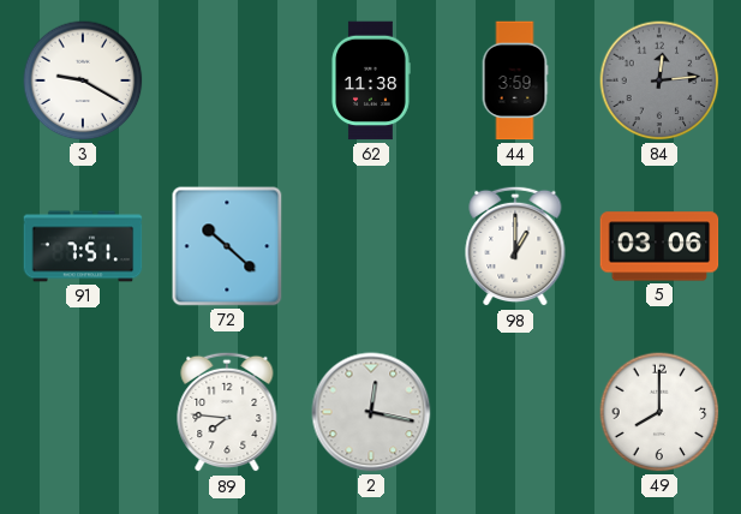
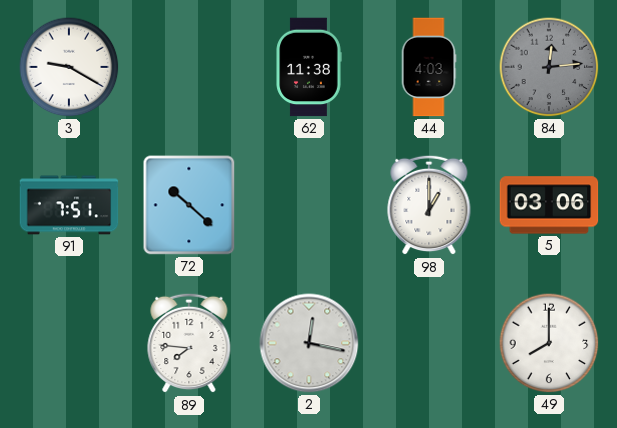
44: 3:59 -> 4:03 (429, 67)
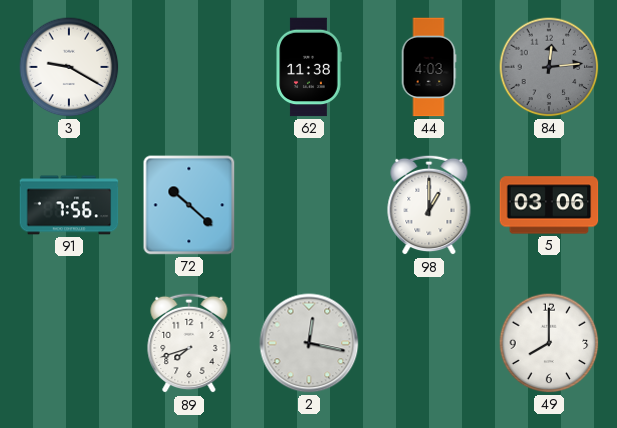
91: 7:51 -> 7:56 (69, 205)
89: 7:46 -> 7:42 (189, 343)
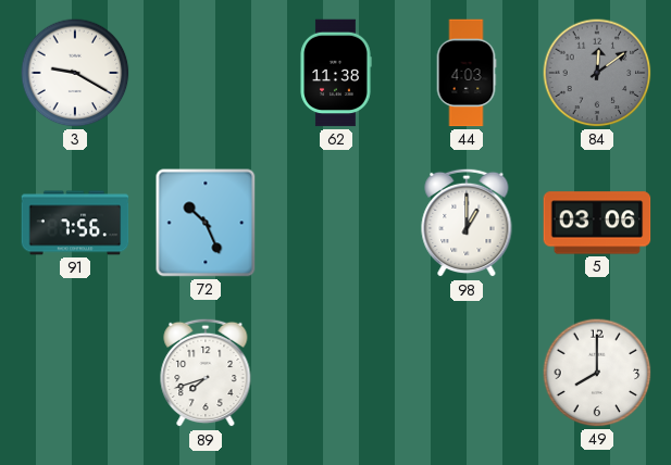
84: 12:14 -> 12:09 (597, 73)
72: 10:22 -> 10:26 (206, 223)
2: 12:17 -> none (309, 343)
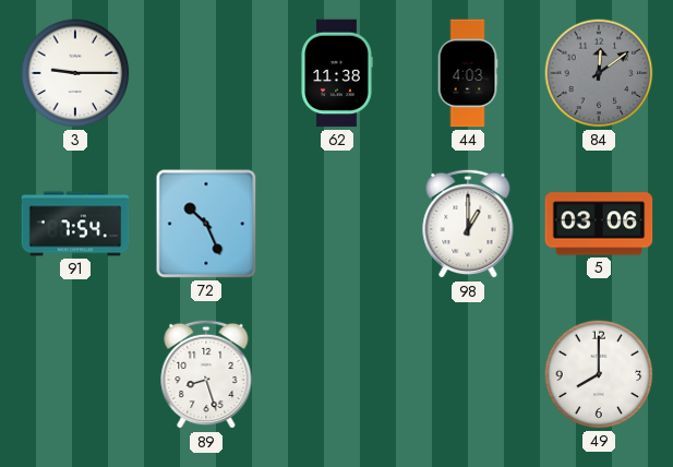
3: 9:20 -> 9:15 (75, 73)
91: 7:56 -> 7:54 (75, 224)
89: 7:42 -> 8:27 (206, 374)
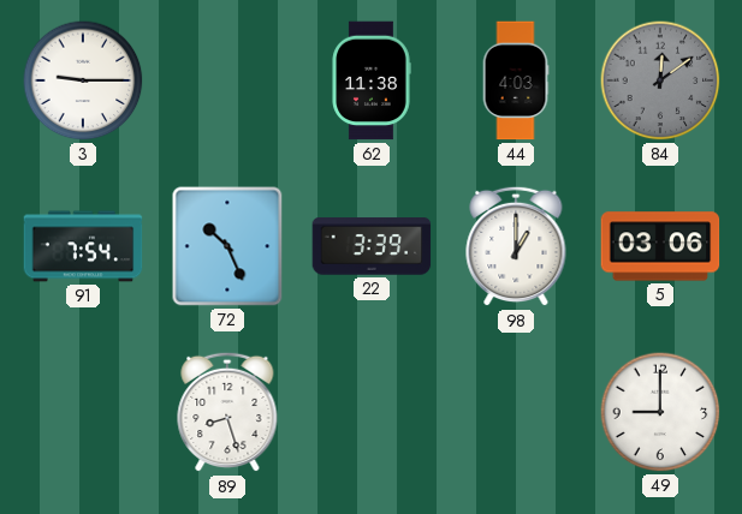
22: none -> 3:39 (372, 246)
49: 8:00 -> 9:00 (660, 412)
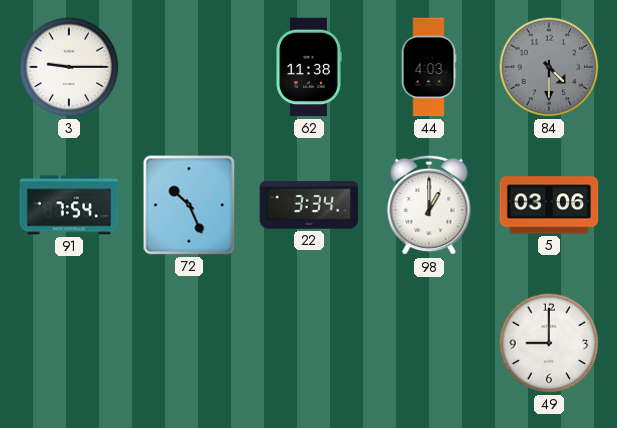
84: 12:09 -> 4:30 (549, 67)
22: 3:39 -> 3:34 (309, 205)
89: 8:27 -> none (227, 412)
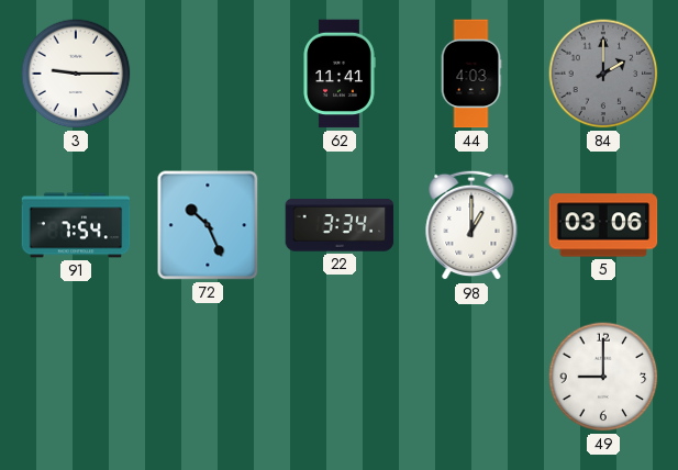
62: 11:38 -> 11:41 (340, 74)
84: 4:30 -> 2:00 (603, 74)
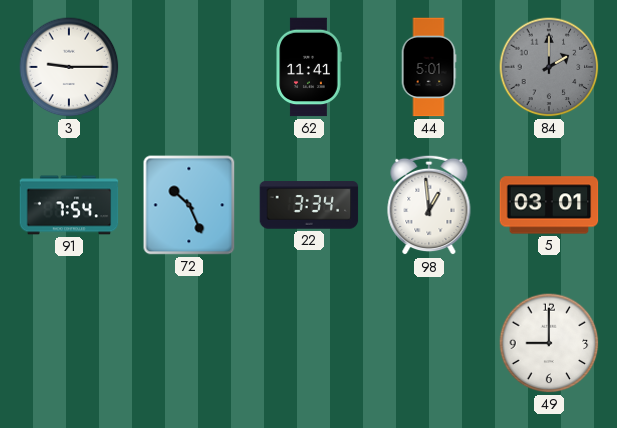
44: 4:03 -> 5:01 (429, 67)
98: 1:00 -> 12:59 (429, 205)
5: 03:06 -> 03:01 (549, 205)
